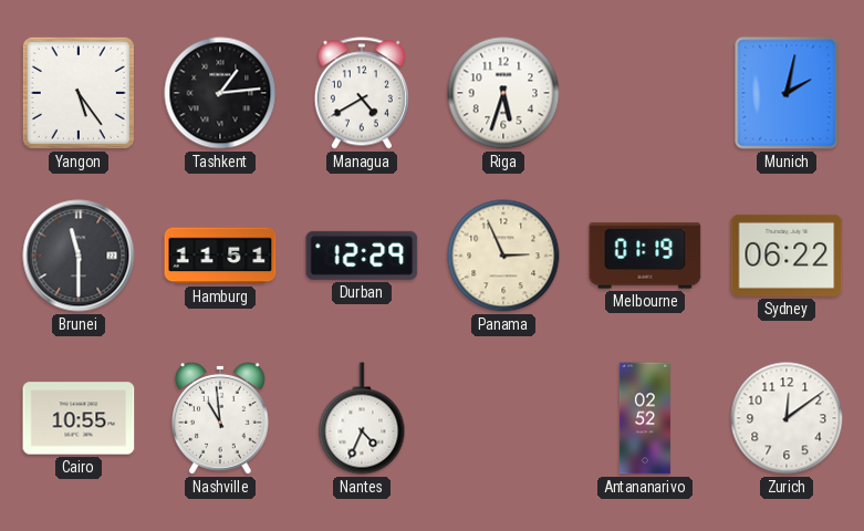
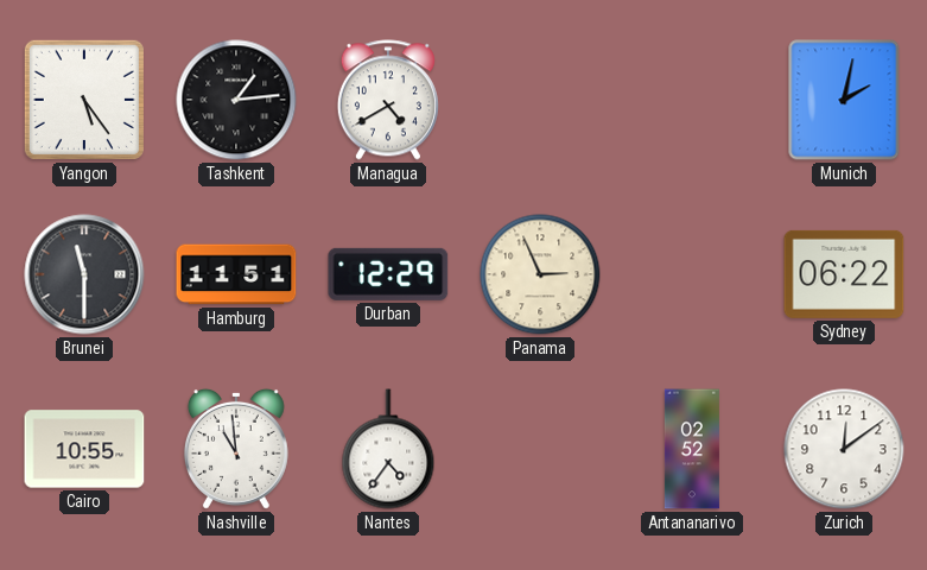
Riga: 5:33 -> none (503, 93)
Melbourne: 01:19 -> none (645, 256)
Nantes: 4:34 -> 4:36 (388, 449)
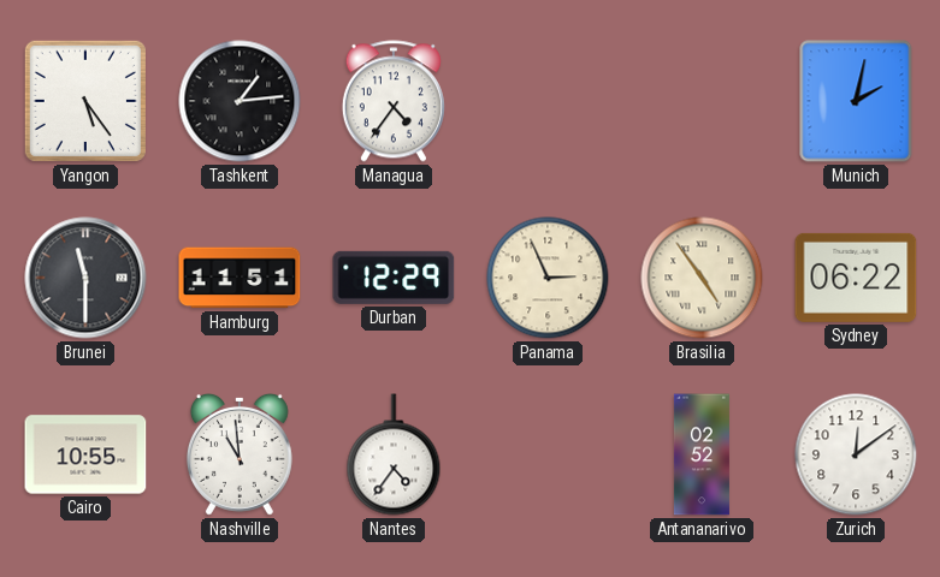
Managua: 4:40 -> 4:36 (394, 101)
Brasilia: none -> 4:54 (702, 278)
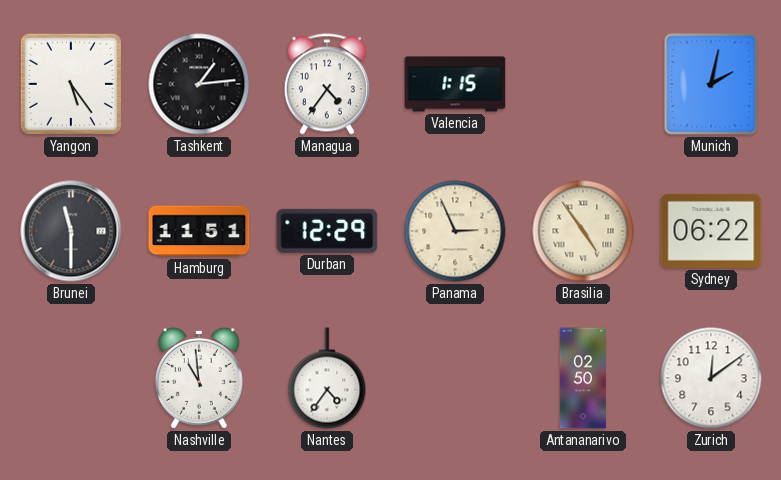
Valencia: none -> 1:15 (455, 84)
Cairo: 10:55 -> none (85, 454)
Antananarivo: 02:52 -> 02:50 (583, 378)
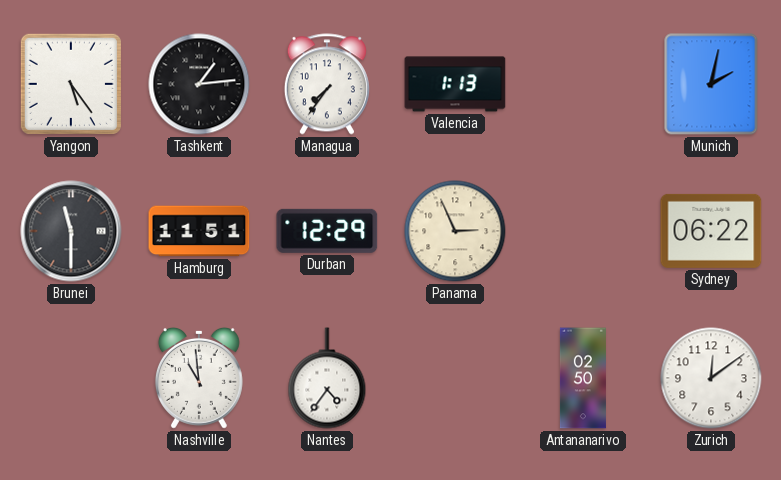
Managua: 4:36 -> 7:36 (327, 84)
Valencia: 1:15 -> 1:13 (455, 84)
Brasilia: 4:54 -> none (583, 231)
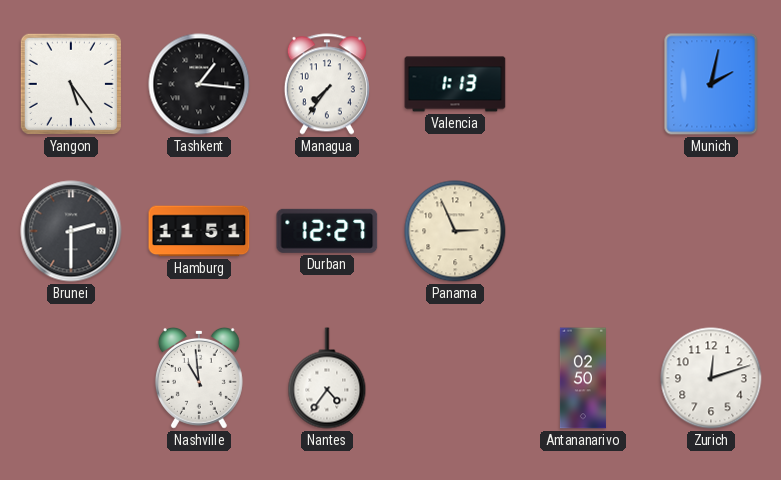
Tashkent: 1:14 -> 1:16 (199, 84)
Brunei: 11:30 -> 2:30 (71, 231)
Durban: 12:29 -> 12:27 (327, 231)
Sydney: 06:22 -> none (711, 231)
Zurich: 12:09 -> 12:12 (711, 378)
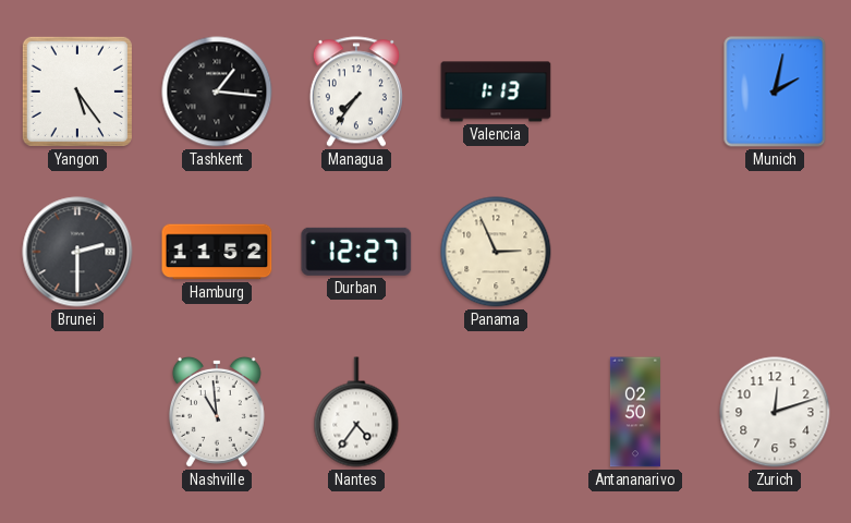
Hamburg: 11:51 -> 11:52 (217, 252)
